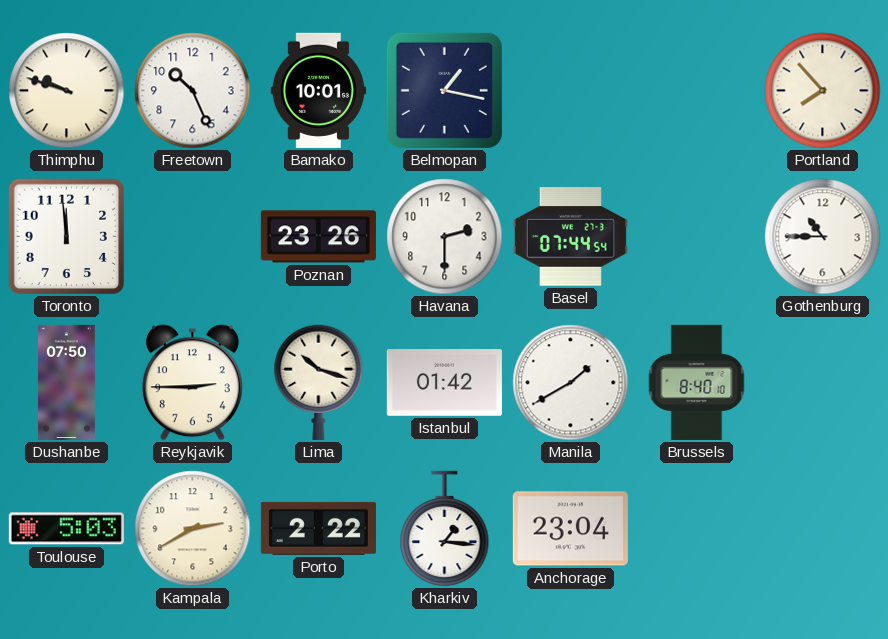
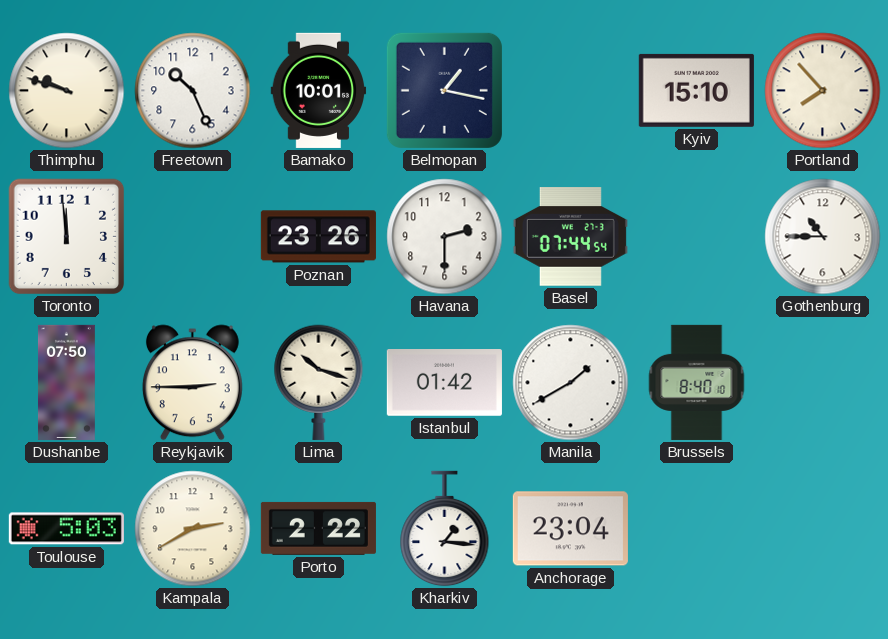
Kyiv: none -> 15:10 (696, 90)
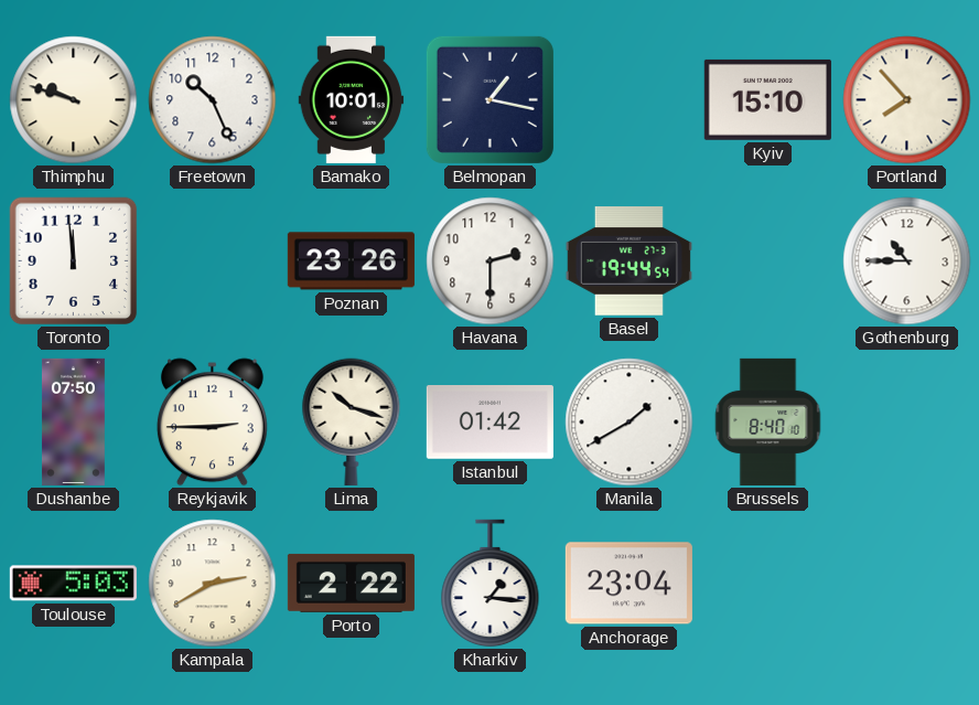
Basel: 07:44 -> 19:44 (628, 261)
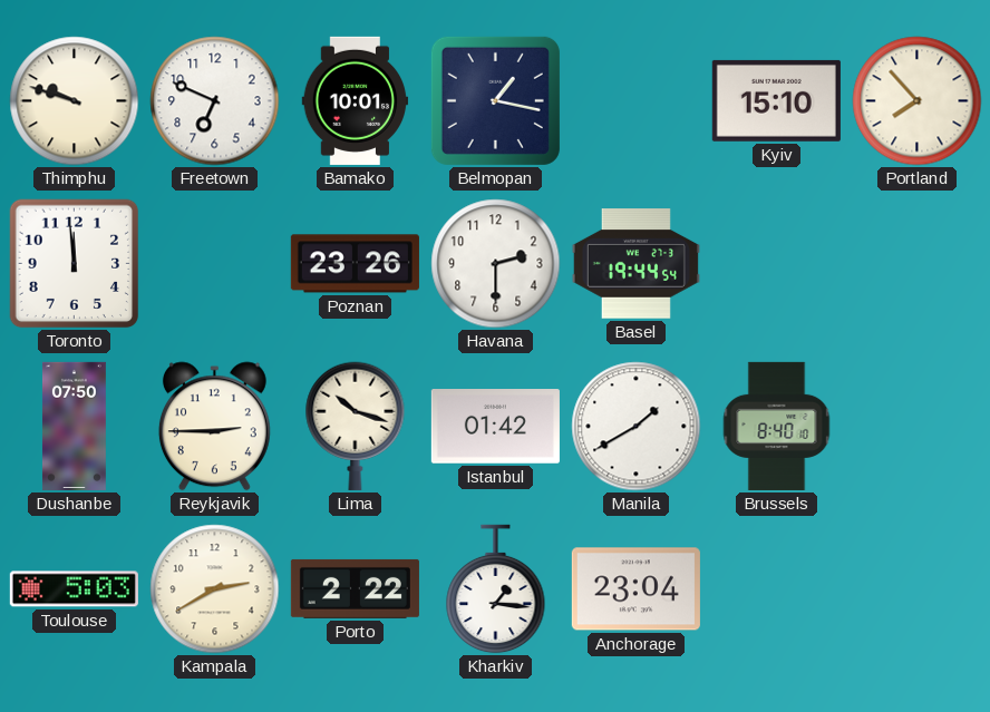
Freetown: 10:26 -> 6:49 (215, 101)
Gothenburg: 10:45 -> none (907, 261)
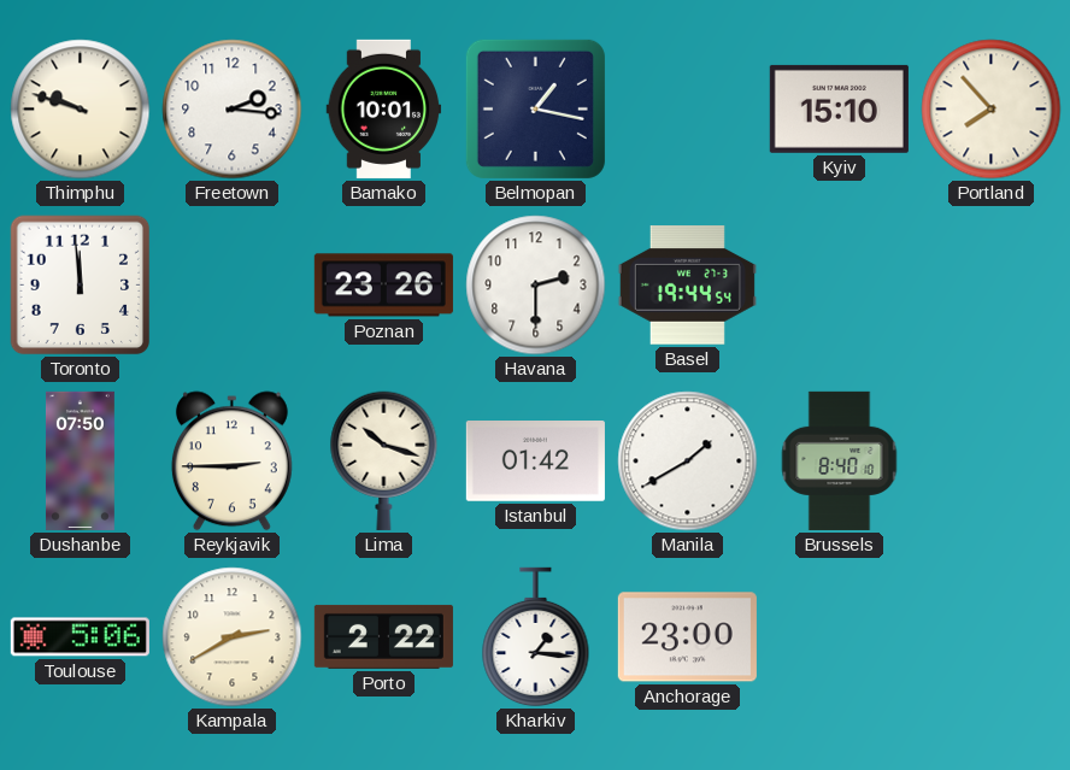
Freetown: 6:49 -> 2:16 (233, 110)
Toulouse: 5:03 -> 5:06 (80, 637)
Anchorage: 23:04 -> 23:00 (687, 637)
